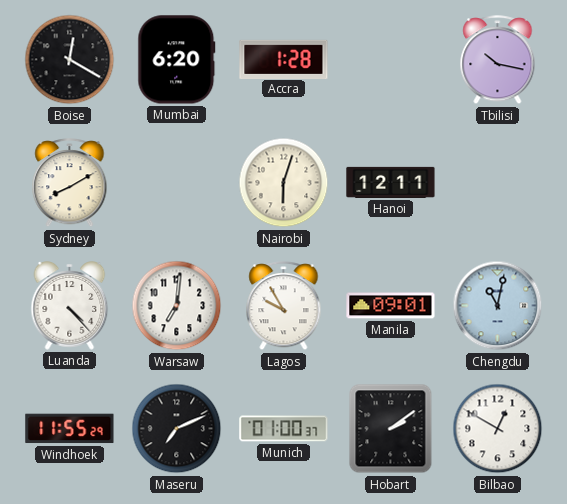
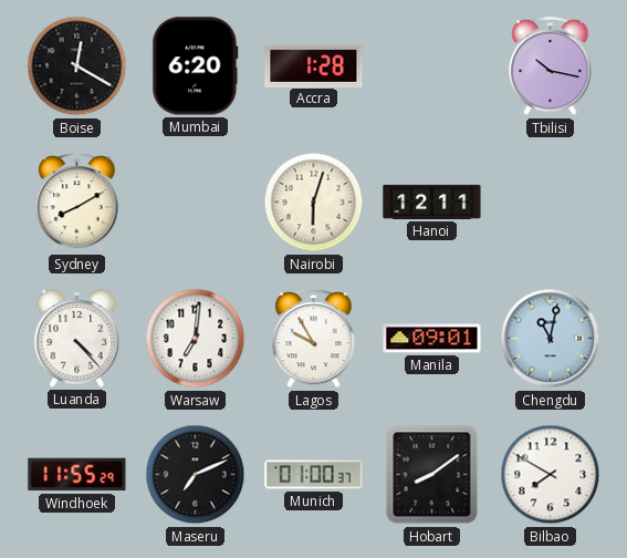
Hobart: 2:09 -> 8:09 (432, 475)
Bilbao: 12:50 -> 7:50 (551, 475)
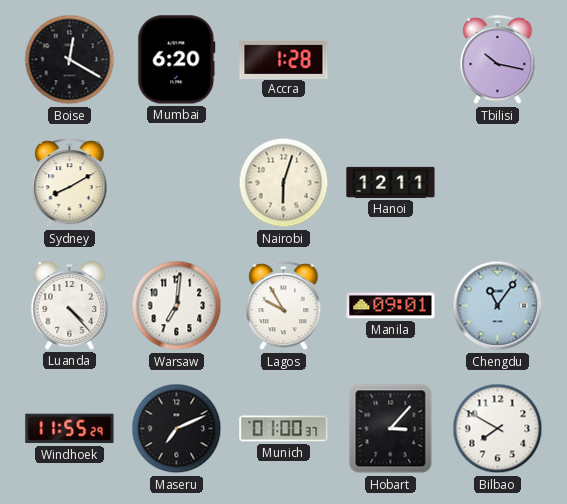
Chengdu: 11:02 -> 11:06 (498, 306)
Hobart: 8:09 -> 3:07 (391, 429)
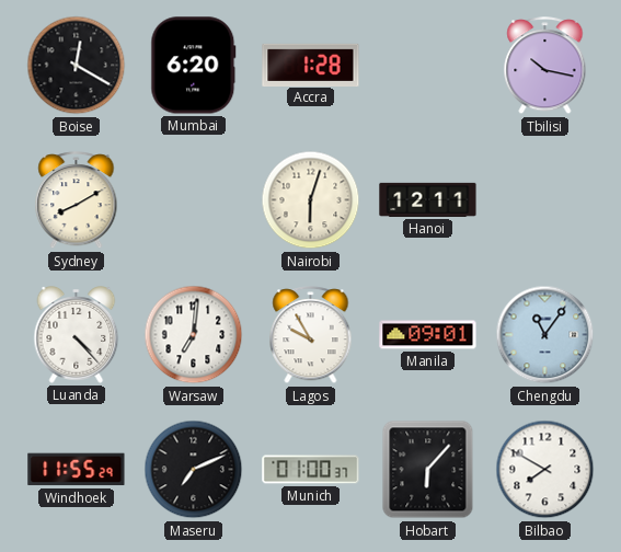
Hobart: 3:07 -> 6:07 (428, 470)
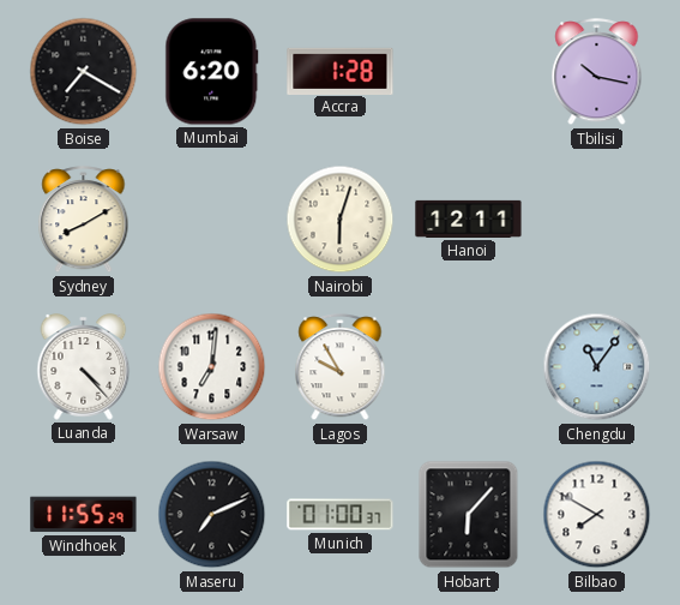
Boise: 12:20 -> 7:20 (84, 72)
Manila: 09:01 -> none (428, 335)
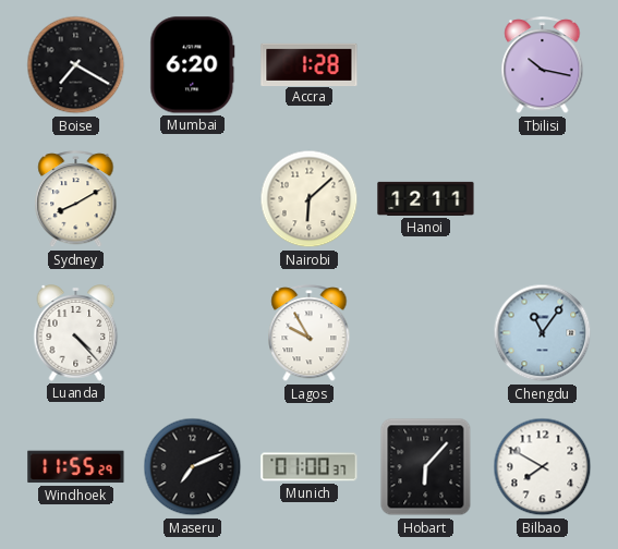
Nairobi: 6:03 -> 6:08 (310, 199)
Warsaw: 7:01 -> none (212, 367)
